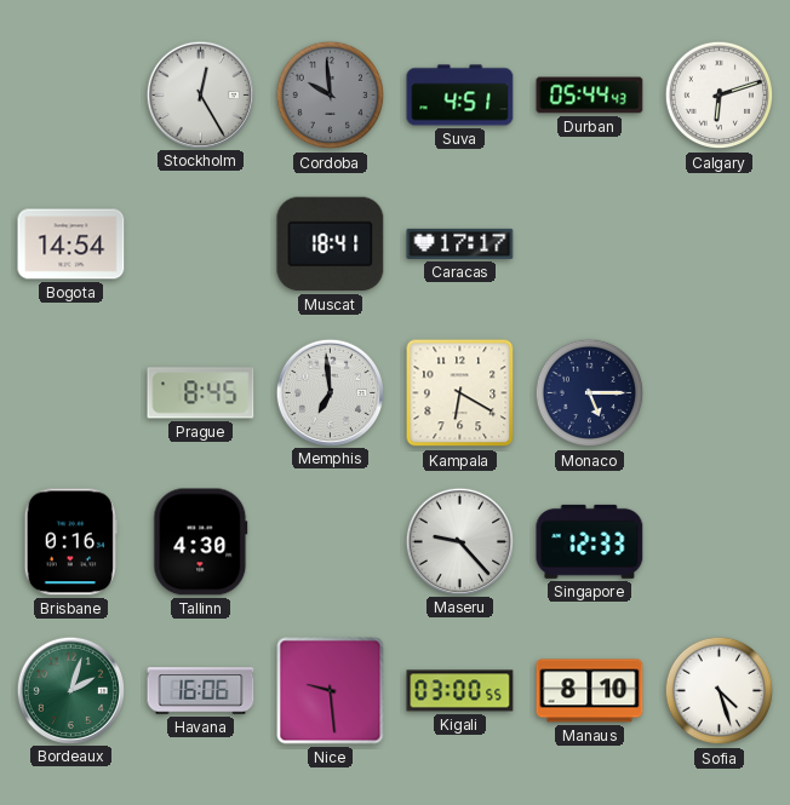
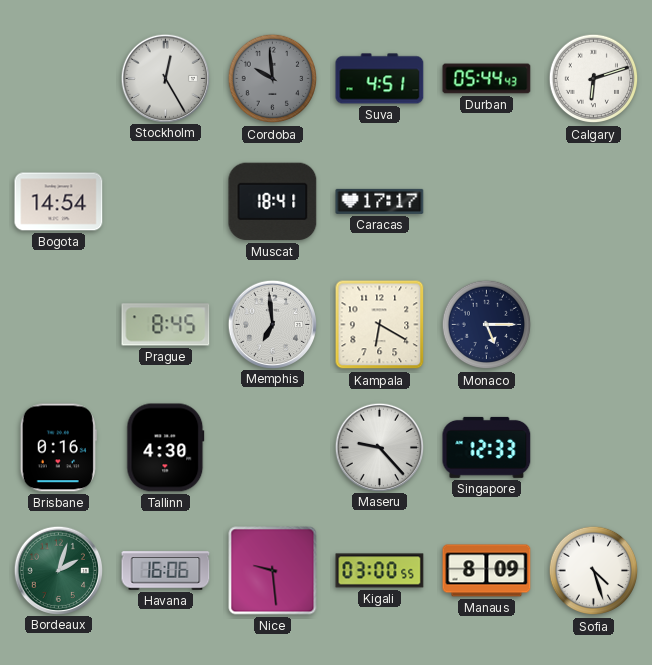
Manaus: 8:10 -> 8:09 (487, 571)
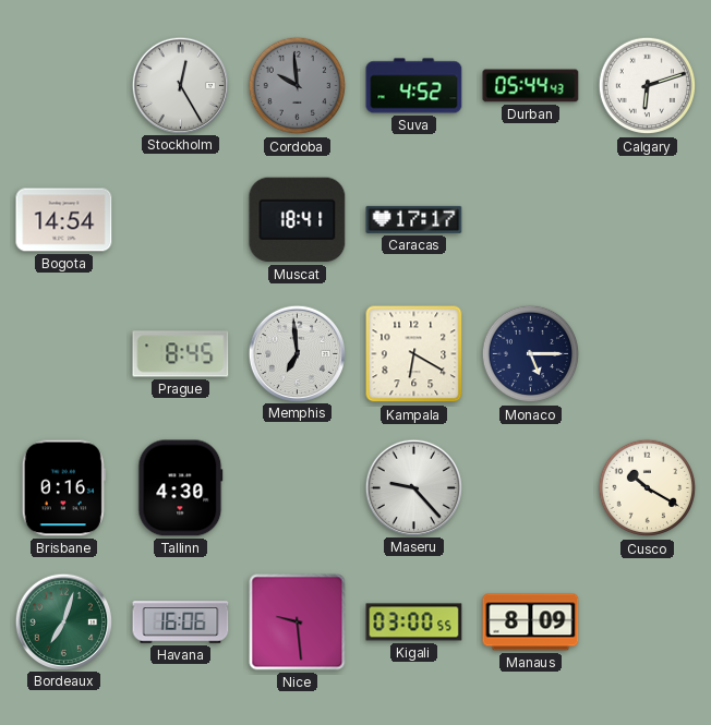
Suva: 4:51 -> 4:52 (414, 86)
Singapore: 12:33 -> none (487, 447)
Cusco: none -> 10:20 (648, 488)
Bordeaux: 2:03 -> 7:03 (63, 621)
Sofia: 4:27 -> none (594, 571)
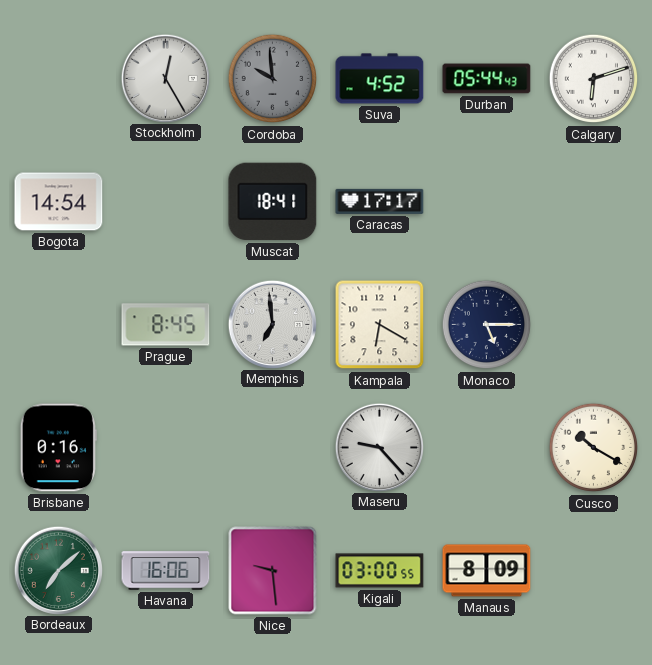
Tallinn: 4:30 -> none (181, 488)
Bordeaux: 7:03 -> 7:08 (58, 570)
